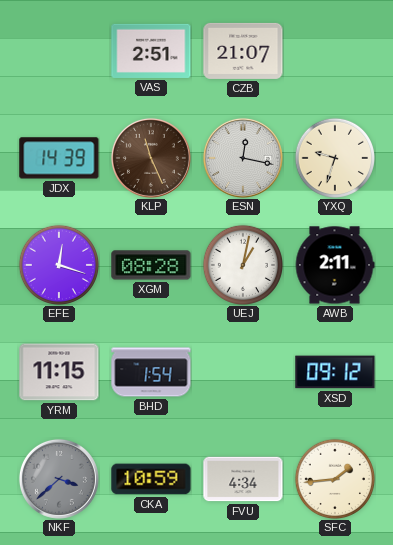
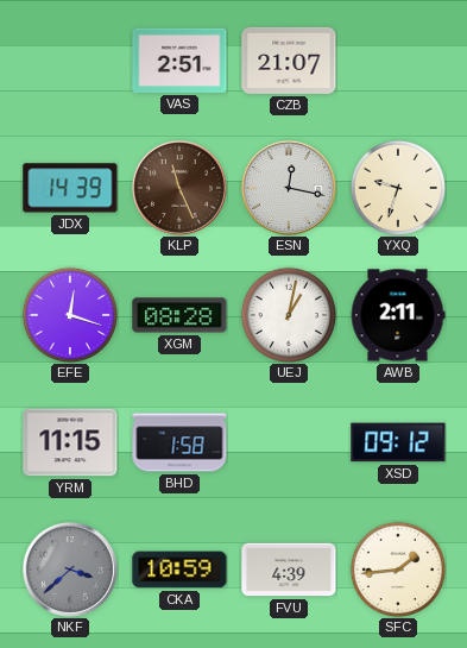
BHD: 1:54 -> 1:58 (179, 442)
FVU: 4:34 -> 4:39 (289, 570)
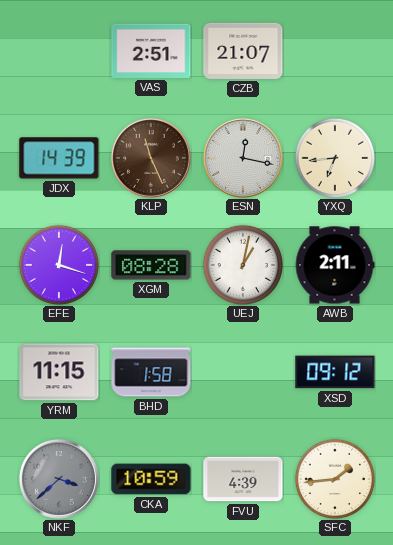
YXQ: 9:33 -> 6:44 (334, 157)
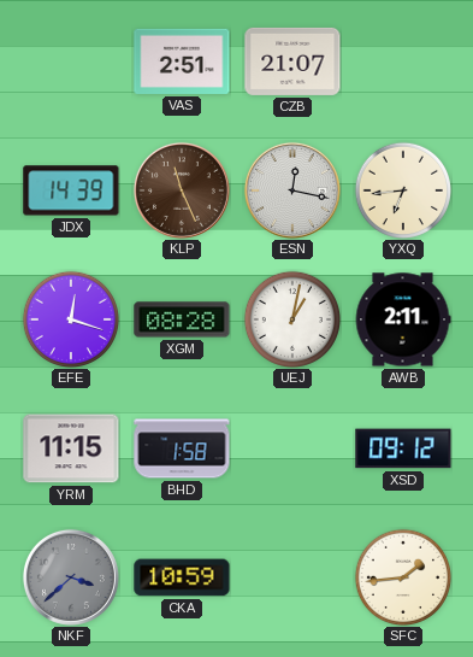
FVU: 4:39 -> none (243, 479)
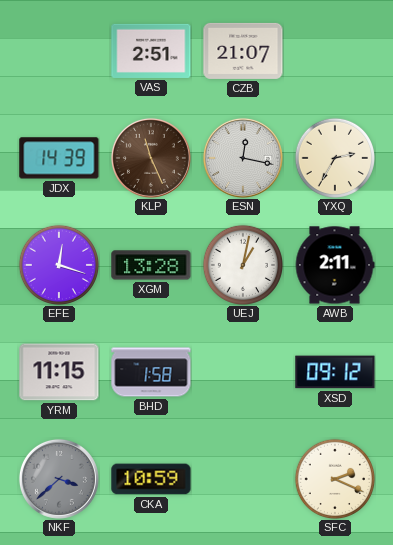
YXQ: 6:44 -> 2:35 (334, 157)
XGM: 08:28 -> 13:28 (151, 265)
SFC: 1:44 -> 2:19 (334, 478)
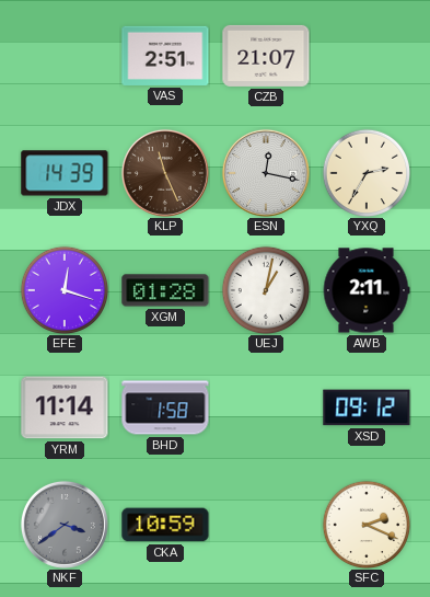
XGM: 13:28 -> 01:28 (165, 290)
YRM: 11:15 -> 11:14 (65, 407)
NKF: 3:38 -> 3:39 (65, 525)
